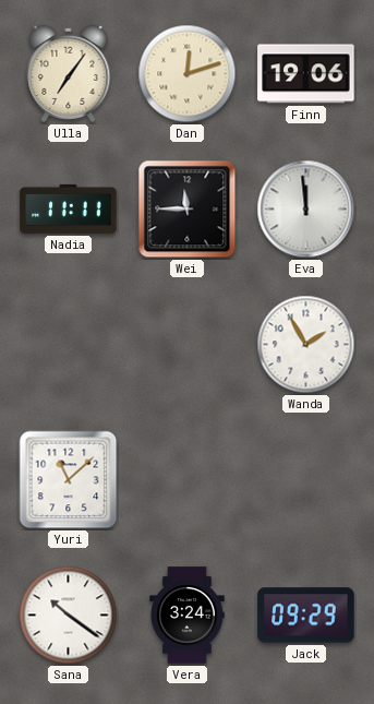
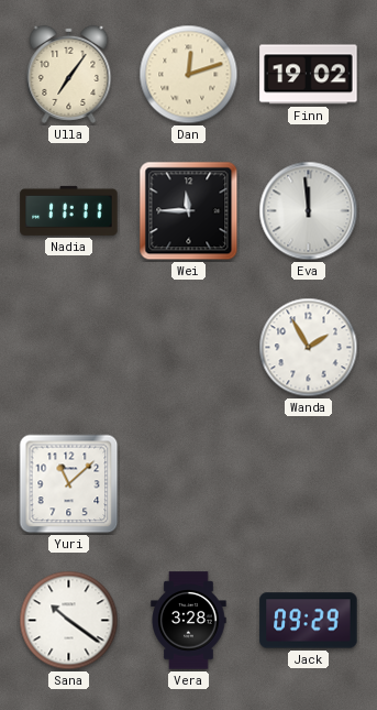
Finn: 19:06 -> 19:02 (309, 75)
Vera: 3:24 -> 3:28 (189, 621)
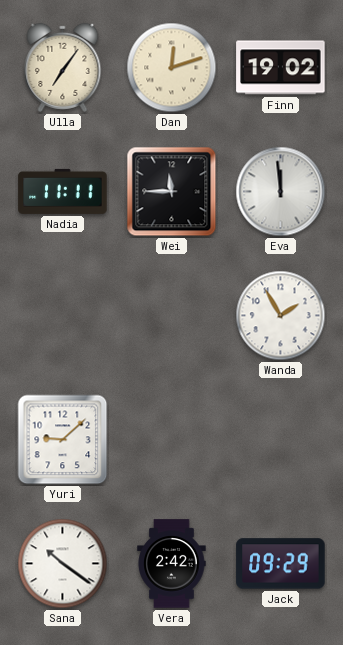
Yuri: 11:08 -> 9:08 (63, 440)
Vera: 3:28 -> 2:42 (172, 564)
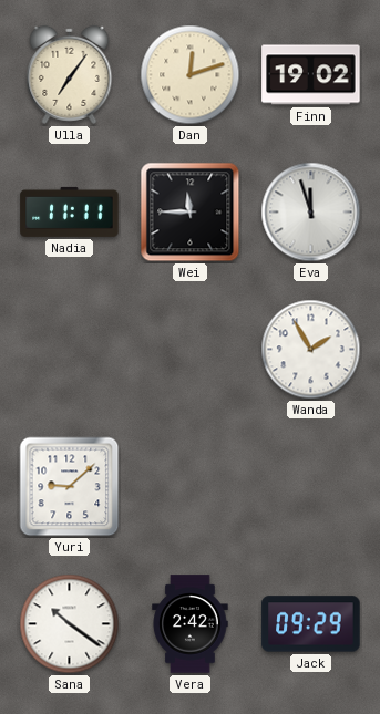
Eva: 11:59 -> 11:57 (311, 213)
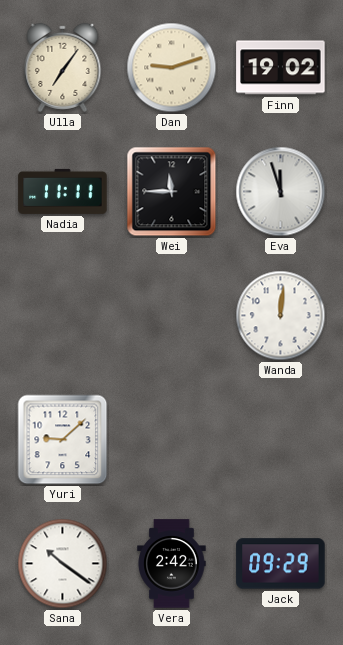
Dan: 12:12 -> 9:12 (172, 68)
Wanda: 1:55 -> 12:01 (281, 316)
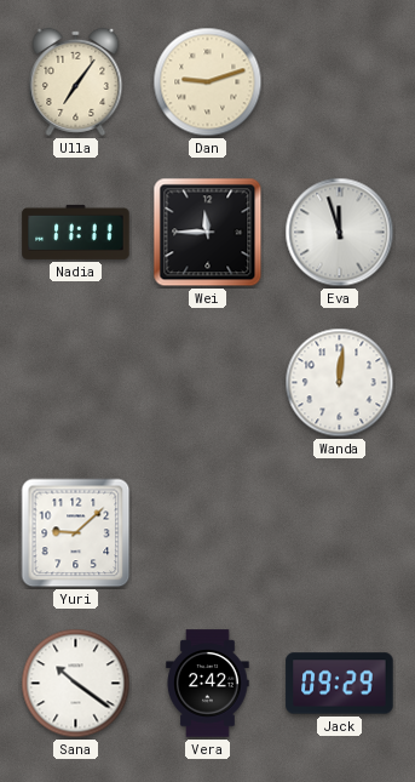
Finn: 19:02 -> none (281, 68)
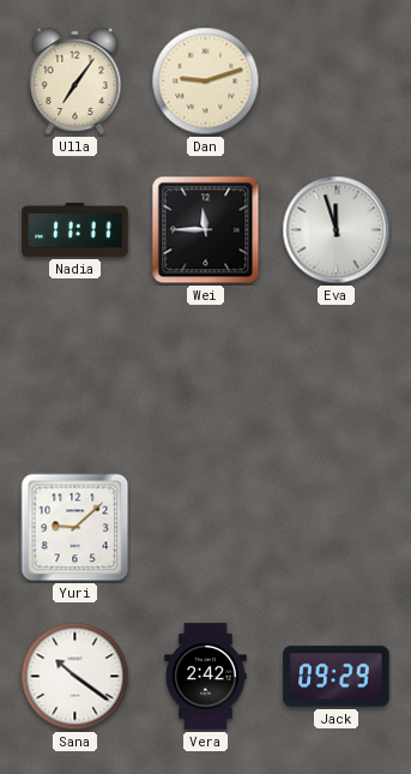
Wanda: 12:01 -> none (340, 383)
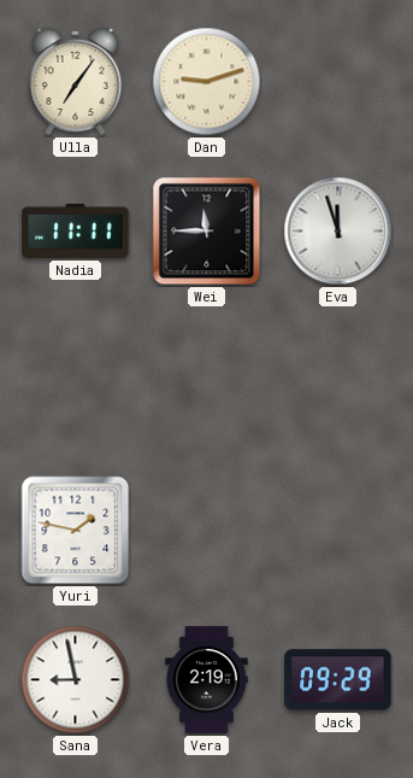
Yuri: 9:08 -> 1:47 (76, 531)
Sana: 10:21 -> 8:58 (76, 680)
Vera: 2:42 -> 2:19 (207, 680)
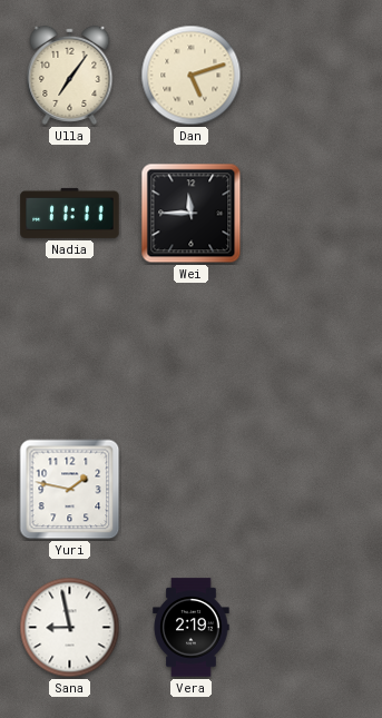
Dan: 9:12 -> 5:12 (192, 76)
Eva: 11:57 -> none (338, 232)
Jack: 09:29 -> none (338, 680)
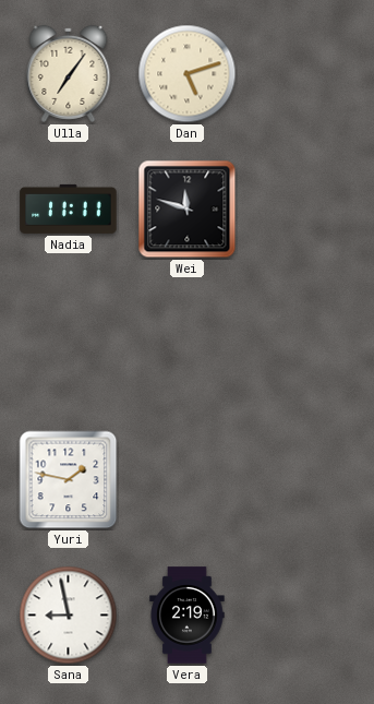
Wei: 11:45 -> 11:48 (188, 210)
